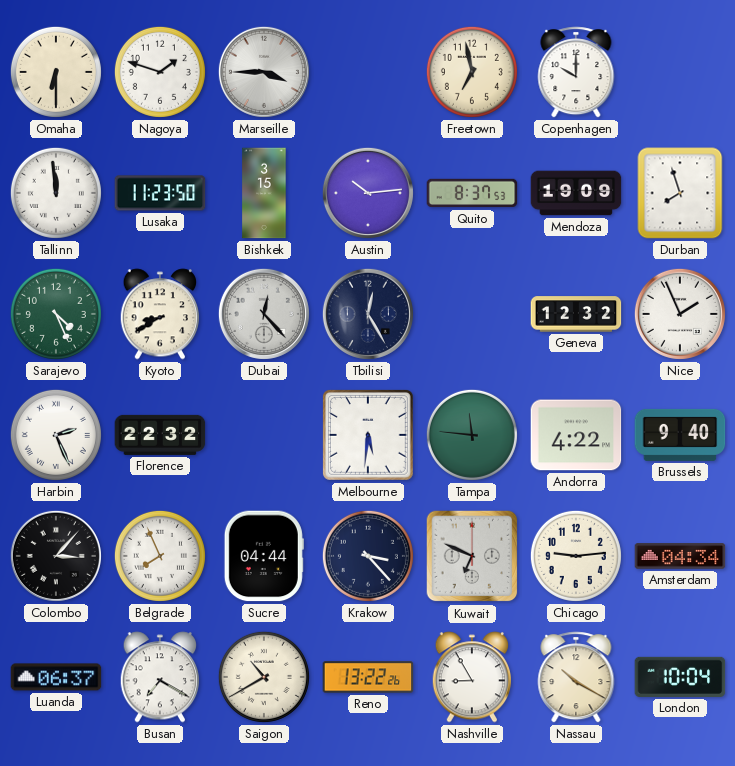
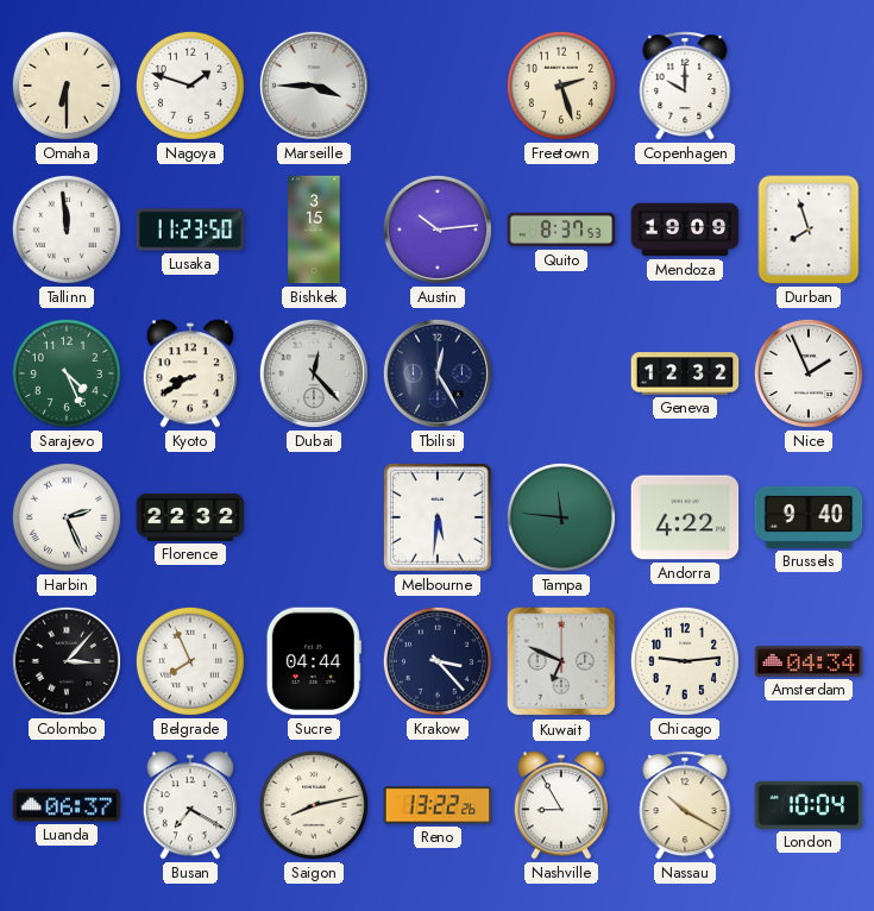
Freetown: 6:58 -> 2:27 (561, 86)
Saigon: 10:40 -> 8:13 (314, 805)
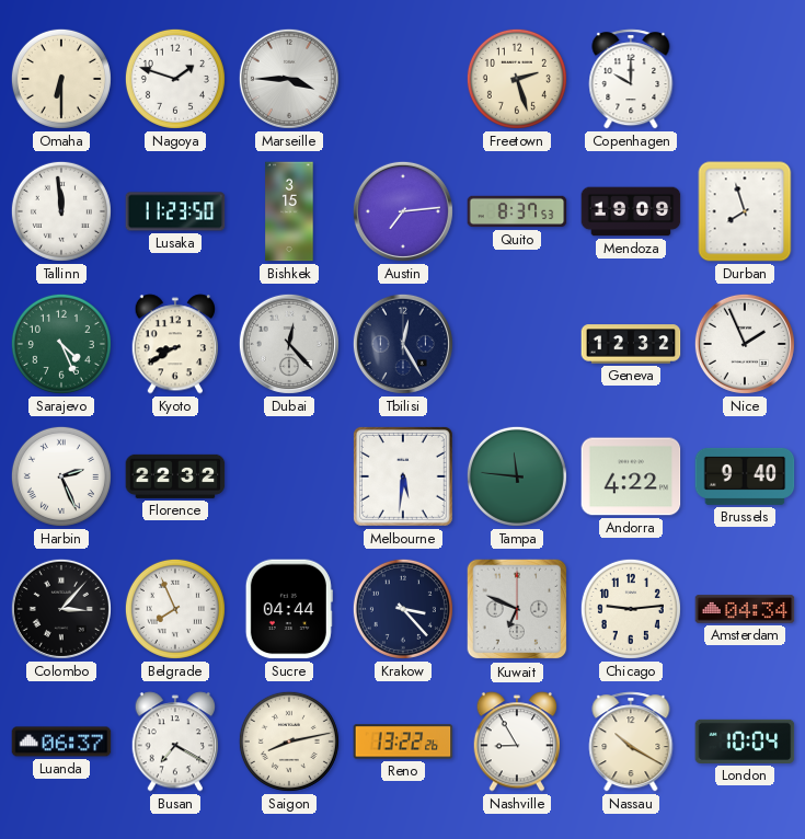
Austin: 10:14 -> 7:14 (403, 211)
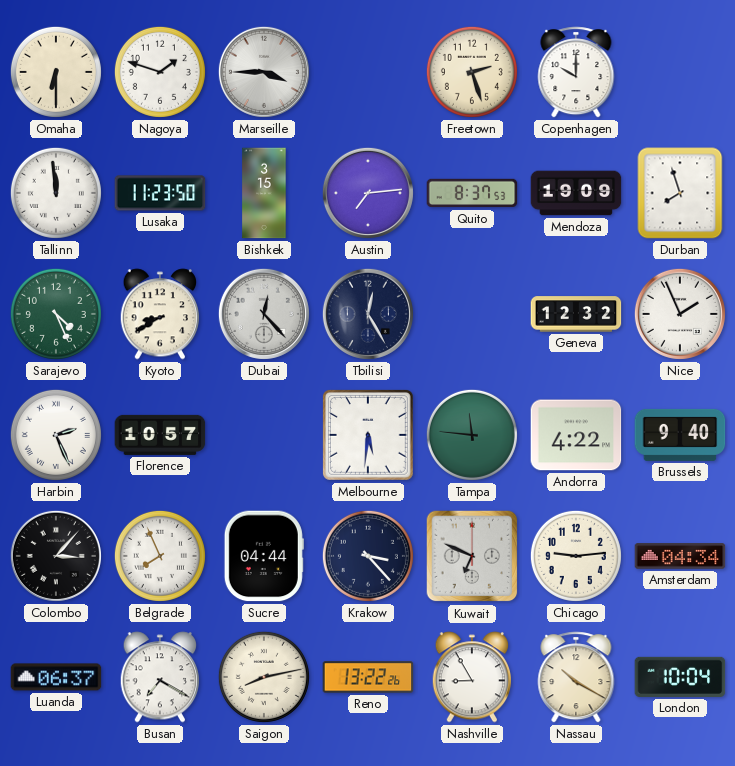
Florence: 22:32 -> 10:57 (160, 435)
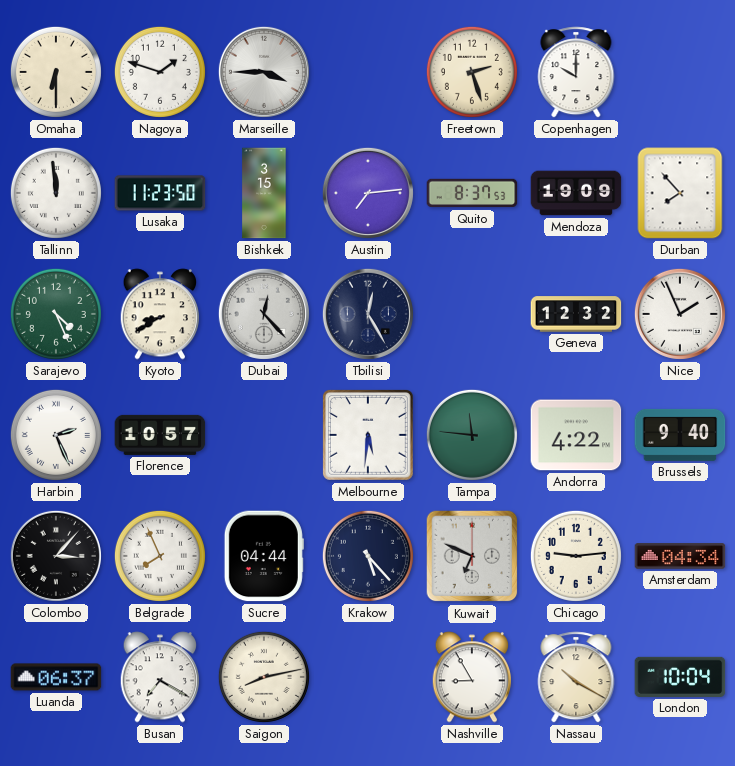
Durban: 7:57 -> 7:53 (680, 193)
Krakow: 3:23 -> 5:23 (368, 556)
Reno: 13:22 -> none (368, 677)
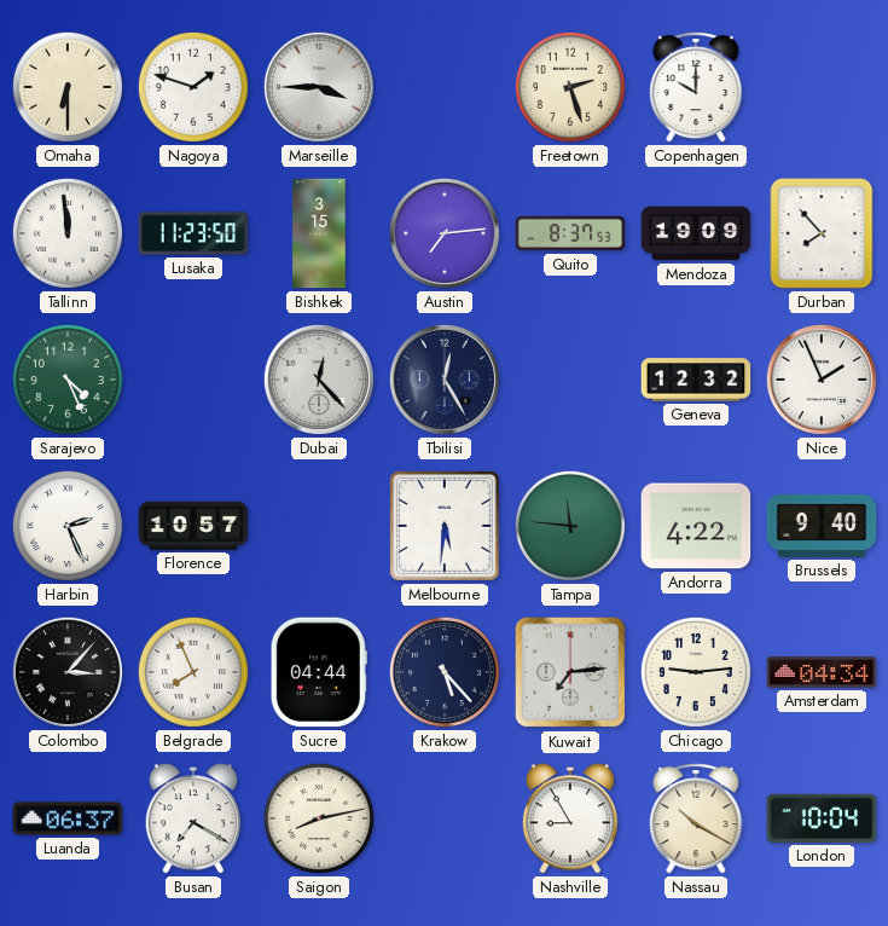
Kyoto: 8:40 -> none (160, 314)
Kuwait: 6:49 -> 7:14 (570, 672)
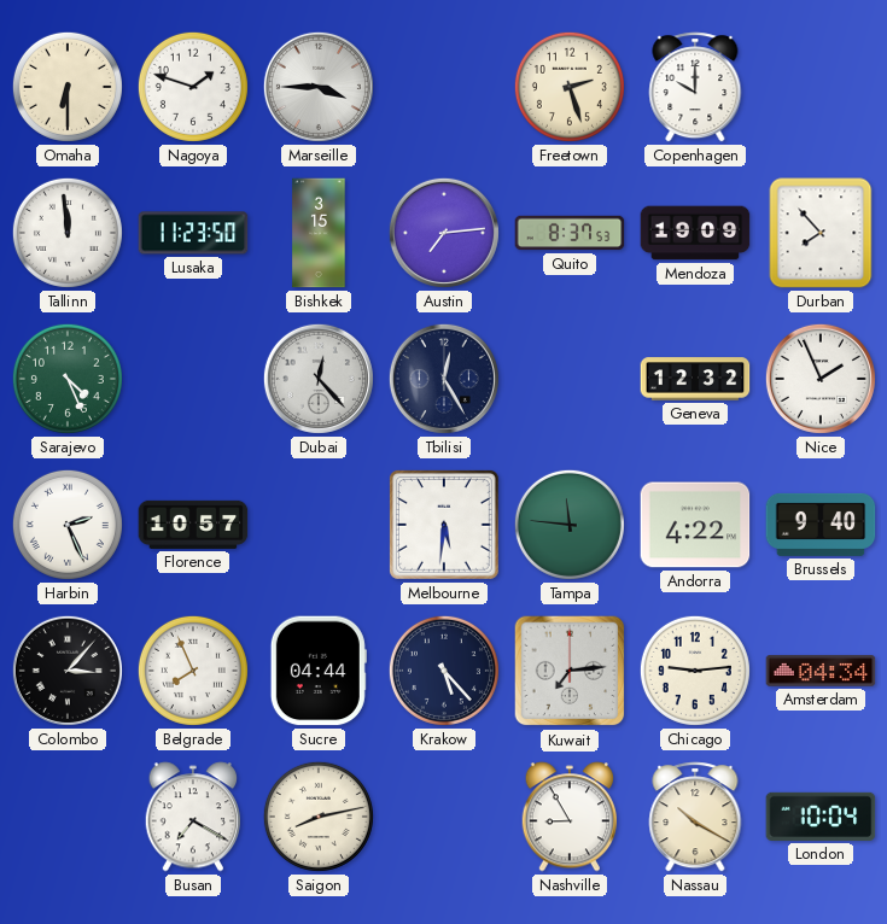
Luanda: 06:37 -> none (68, 818)
